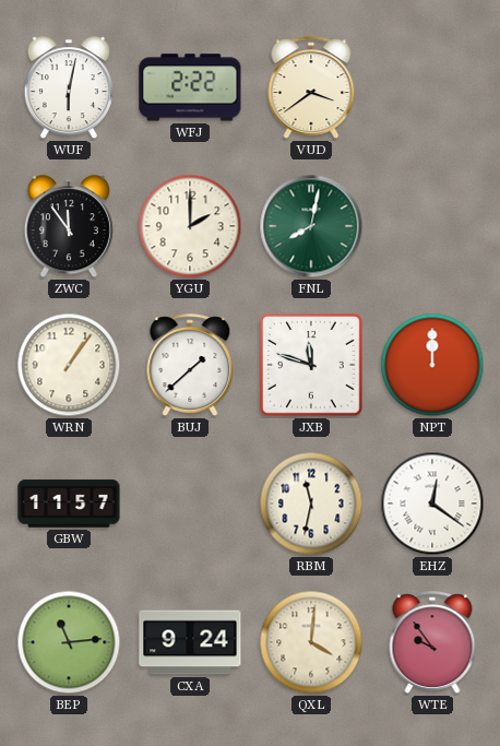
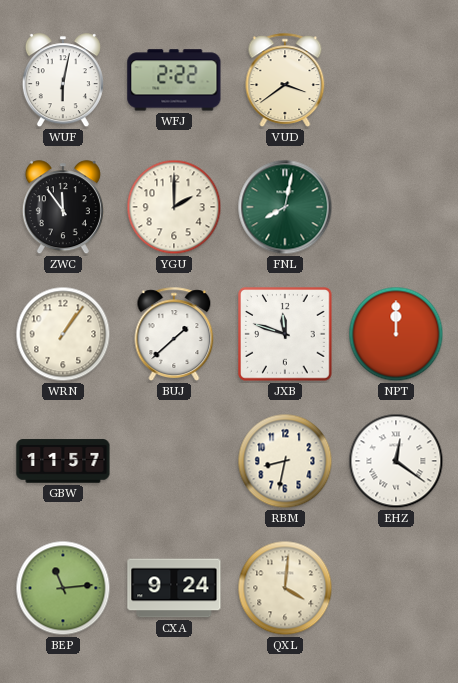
RBM: 11:32 -> 8:32 (285, 461)
WTE: 9:54 -> none (432, 642)
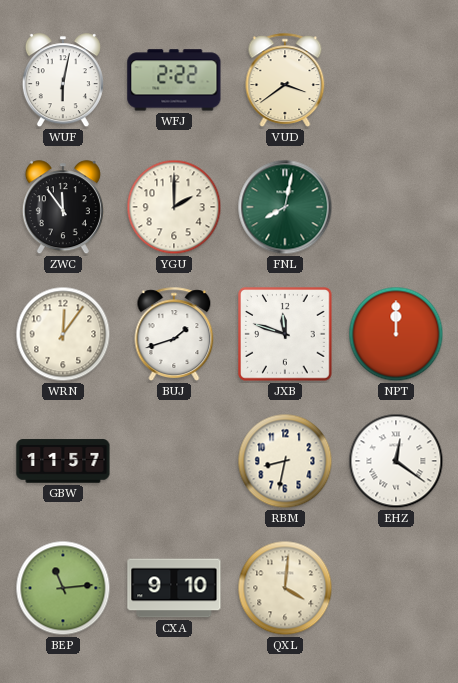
WRN: 1:06 -> 12:06 (63, 334)
BUJ: 1:38 -> 1:42 (174, 334)
CXA: 9:24 -> 9:10 (174, 588)
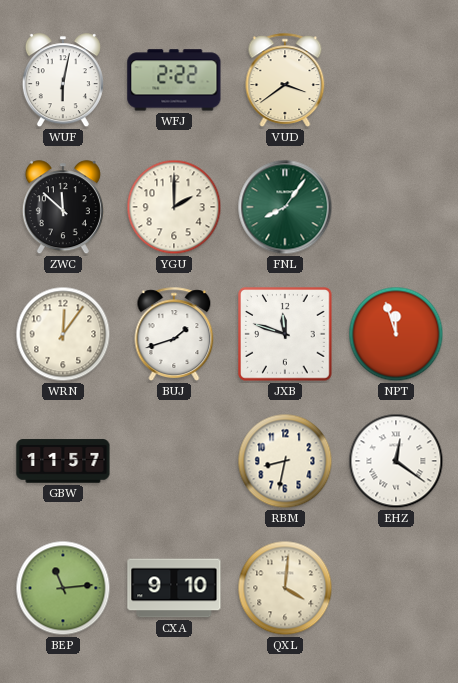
ZWC: 11:54 -> 11:52 (63, 208)
FNL: 8:02 -> 8:06 (285, 207)
NPT: 12:00 -> 11:57 (396, 334)
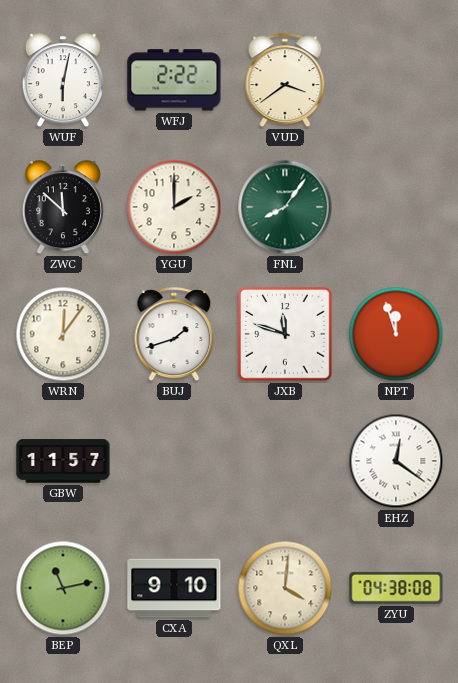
RBM: 8:32 -> none (285, 461)
BEP: 11:14 -> 11:13 (63, 588)
ZYU: none -> 04:38 (396, 588)
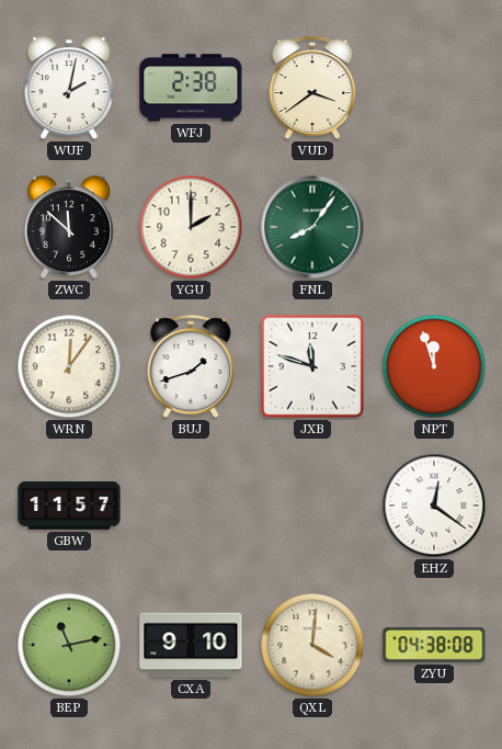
WUF: 6:02 -> 2:02 (69, 89)
WFJ: 2:22 -> 2:38 (191, 88)
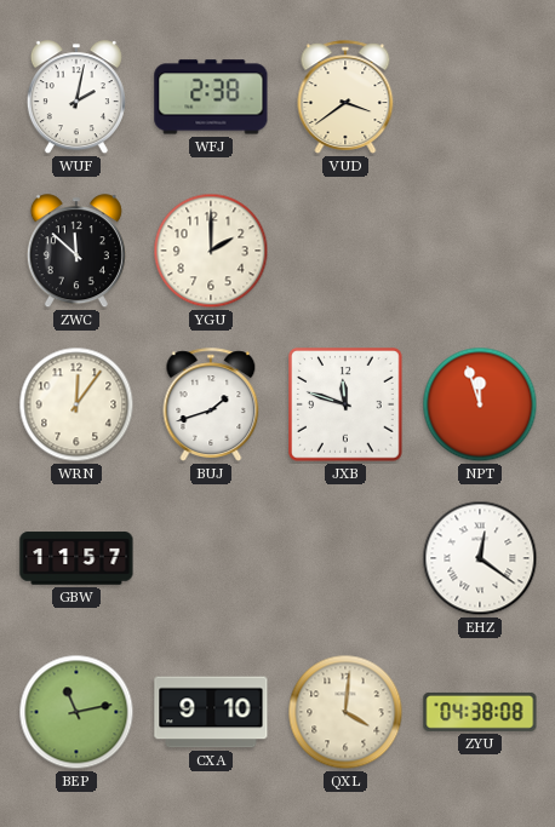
FNL: 8:06 -> none (312, 227)
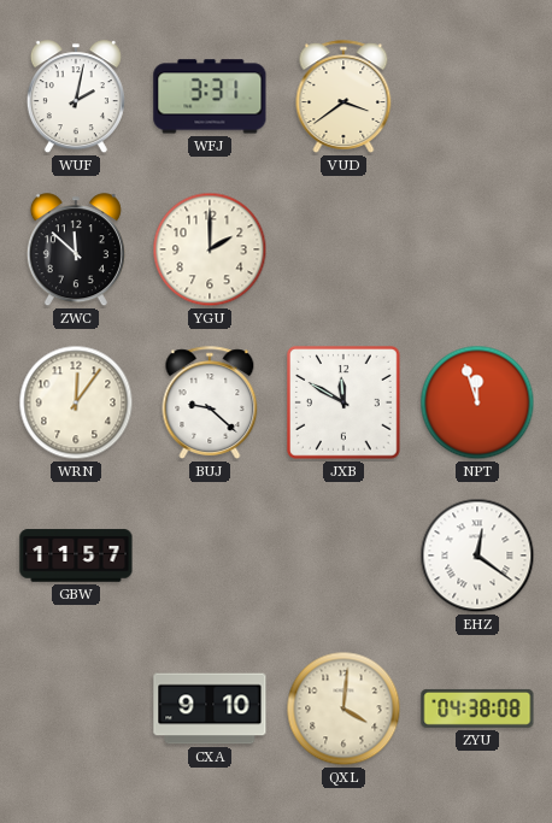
WFJ: 2:38 -> 3:31 (210, 96)
BUJ: 1:42 -> 9:22 (210, 402)
JXB: 11:48 -> 11:50 (343, 402)
BEP: 11:13 -> none (76, 712)
